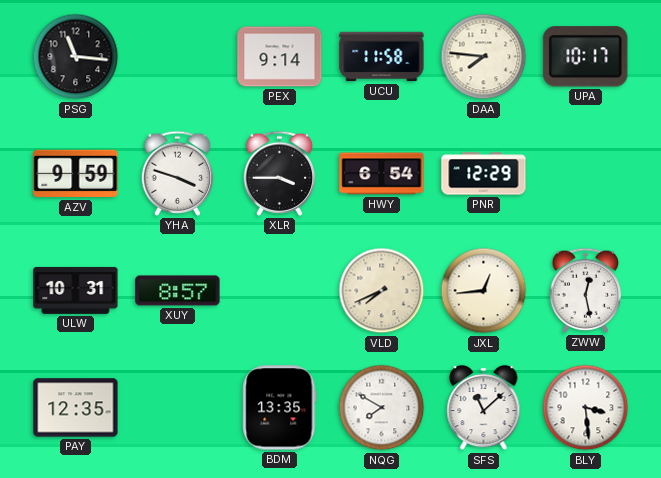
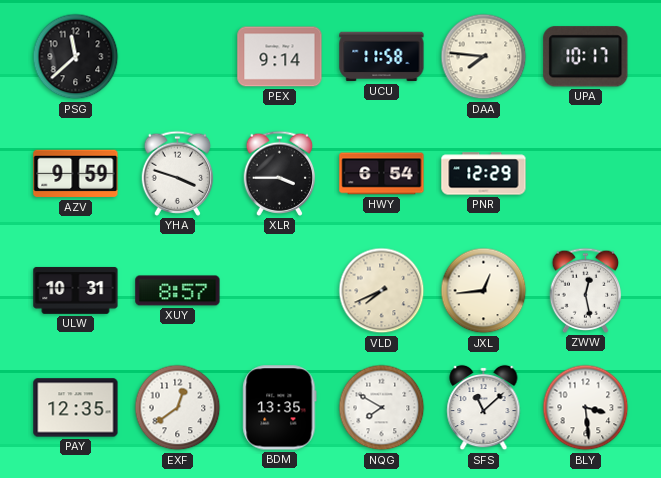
PSG: 11:16 -> 11:38 (76, 57)
EXF: none -> 12:39 (178, 408)
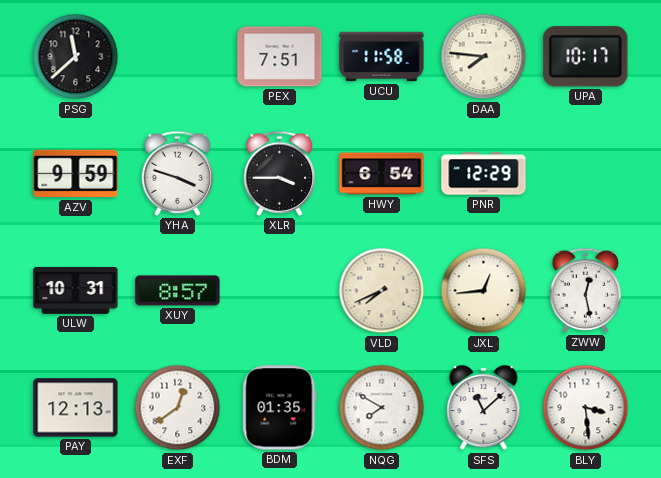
PEX: 9:14 -> 7:51 (280, 57)
PAY: 12:35 -> 12:13 (76, 408)
BDM: 13:35 -> 01:35 (280, 408)
